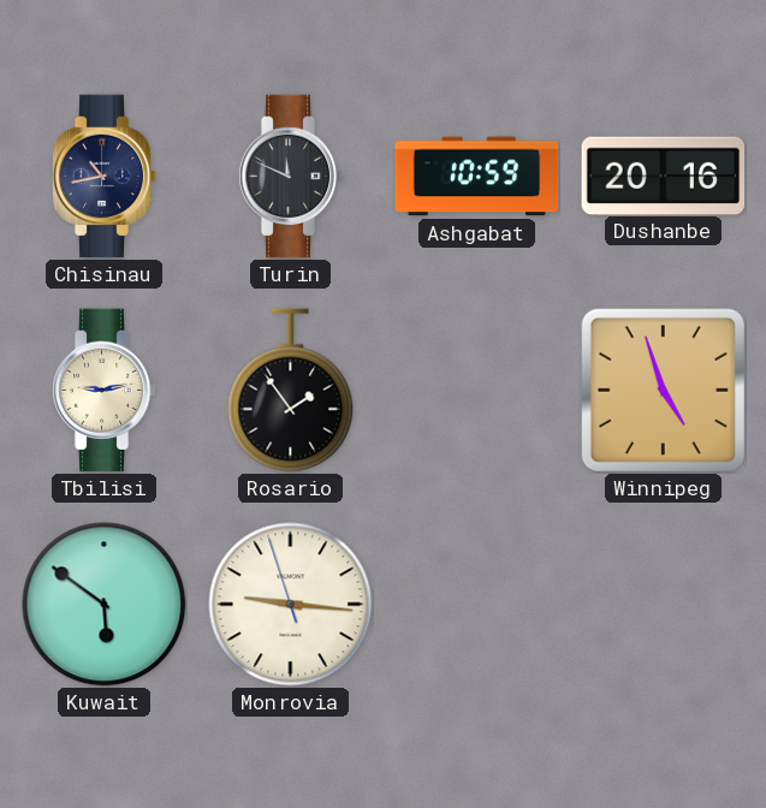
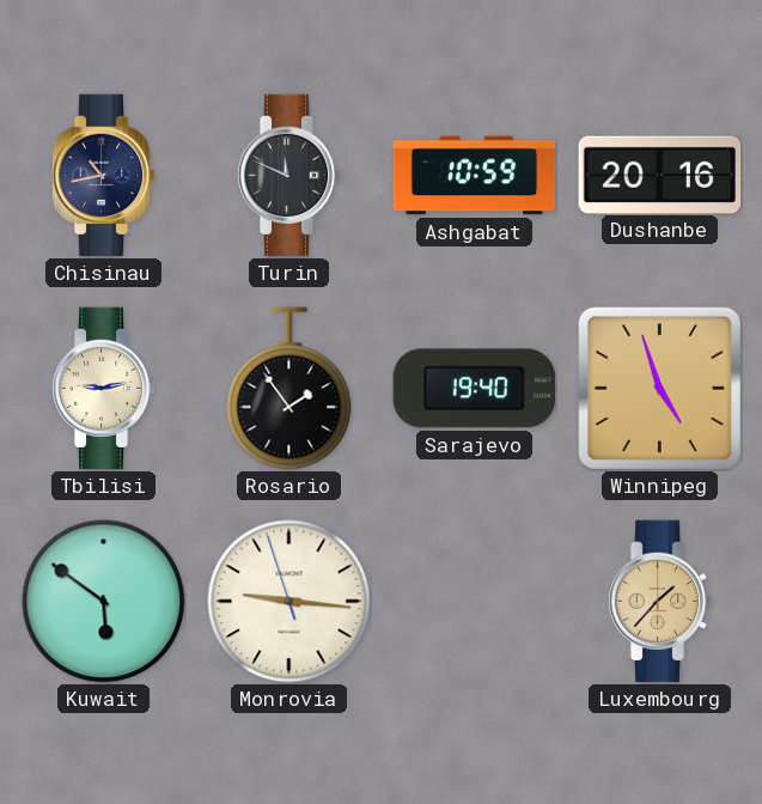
Sarajevo: none -> 19:40 (475, 389)
Luxembourg: none -> 1:37 (659, 602)
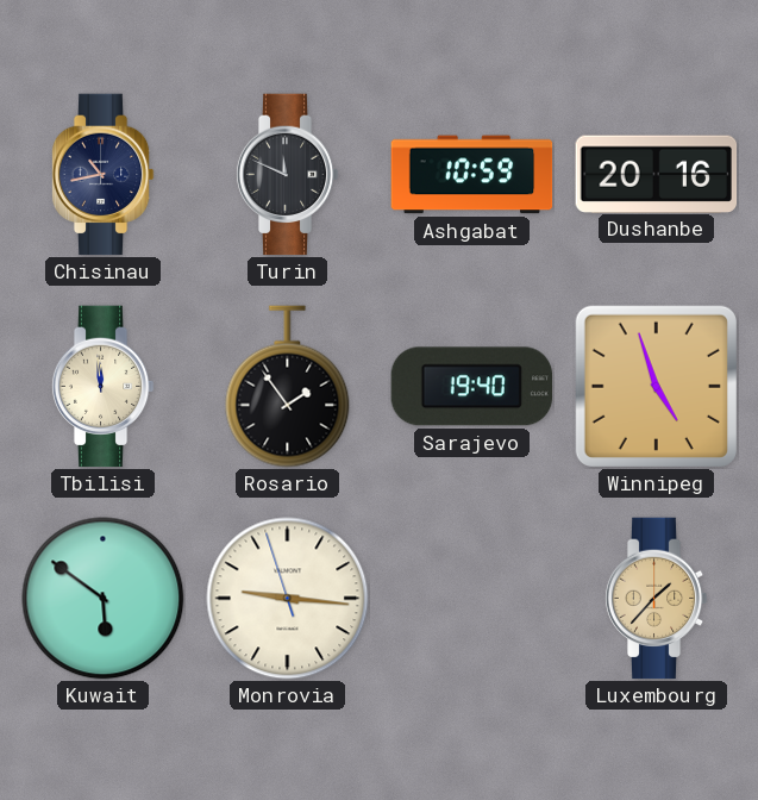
Tbilisi: 9:13 -> 11:59 (102, 387)
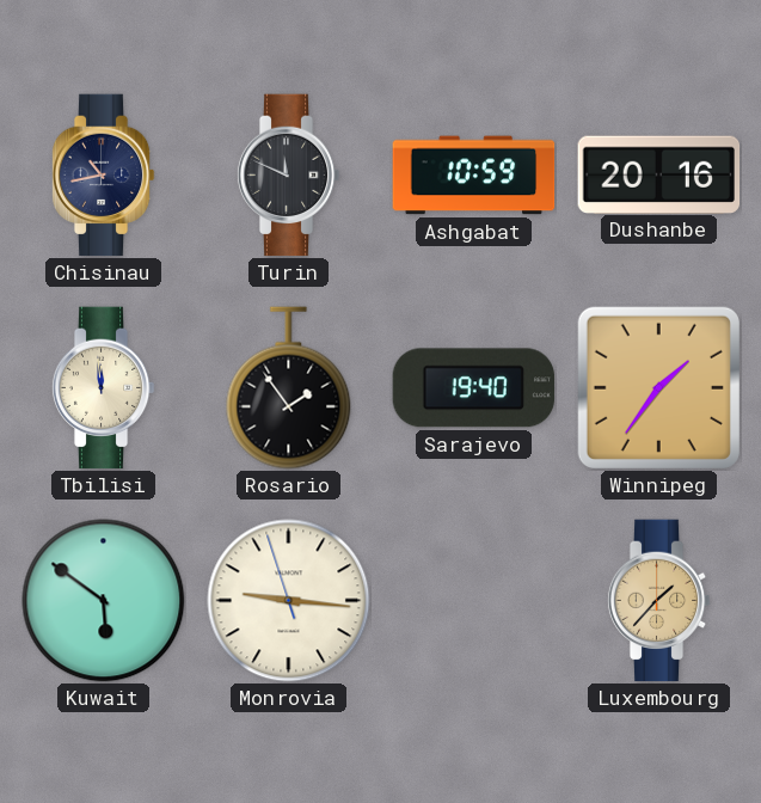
Winnipeg: 4:57 -> 1:36 (658, 387)
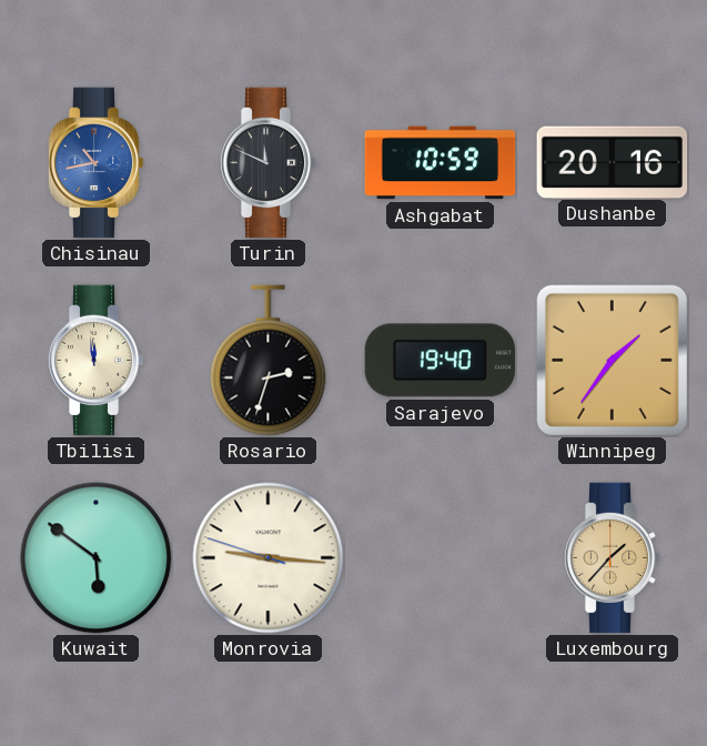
Chisinau dial: navy -> blue (95, 163)
Rosario: 1:54 -> 2:33 (269, 361)
Monrovia: 9:15:57 -> 9:15:48 (269, 558)
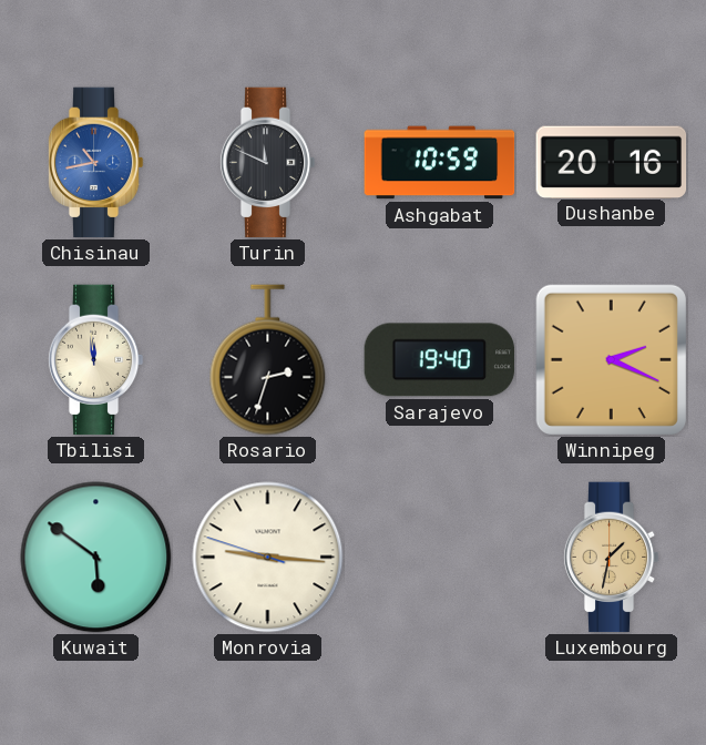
Winnipeg: 1:36 -> 2:19 (611, 359)
Luxembourg: 1:37 -> 1:32 (611, 558)
